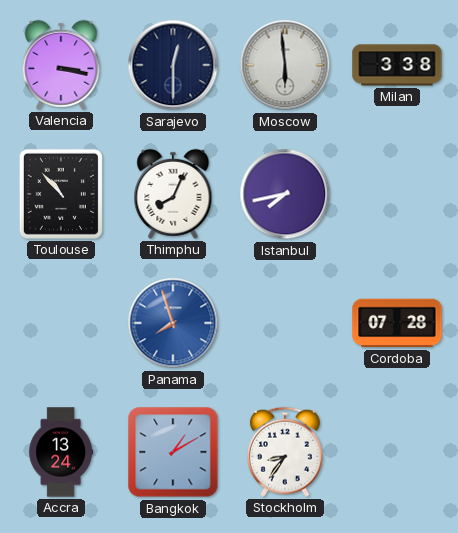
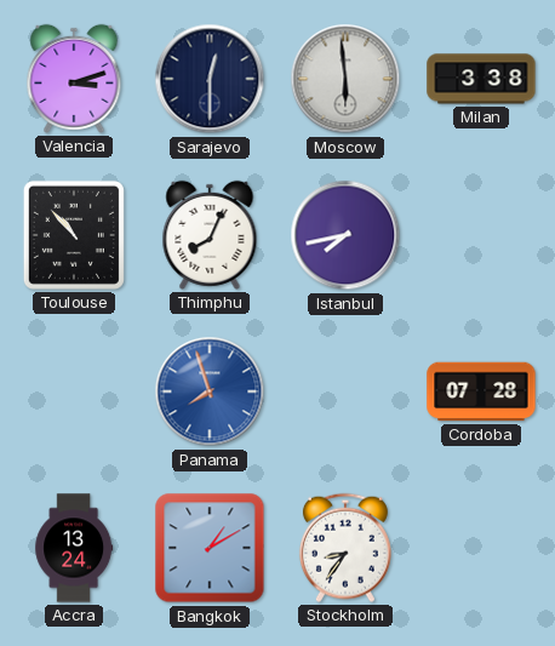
Valencia: 3:17 -> 3:12 (74, 79)
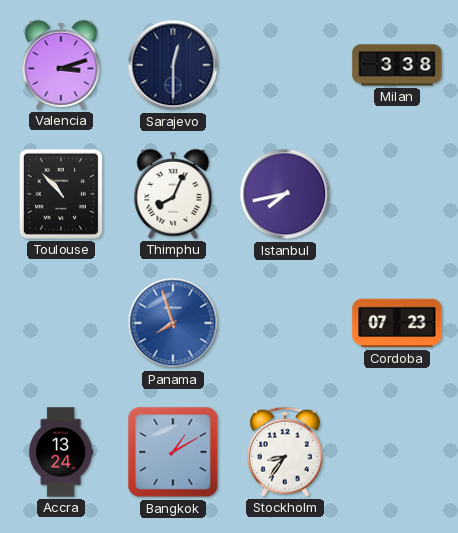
Moscow: 5:59 -> none (345, 79)
Cordoba: 07:28 -> 07:23 (397, 323)
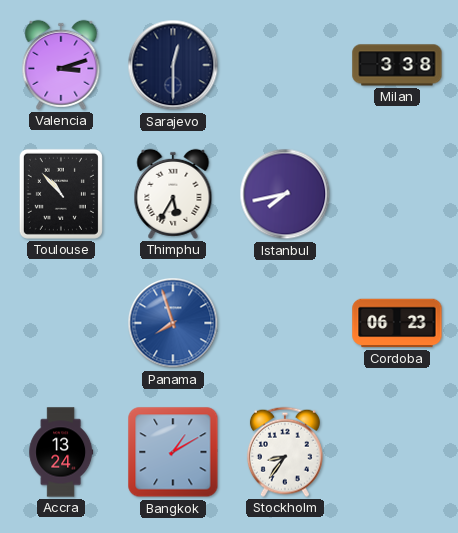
Thimphu: 8:04 -> 5:35 (173, 194)
Cordoba: 07:23 -> 06:23 (397, 323)
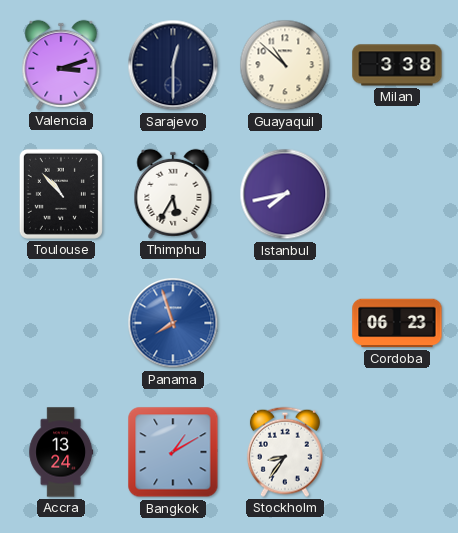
Guayaquil: none -> 10:52 (285, 65)
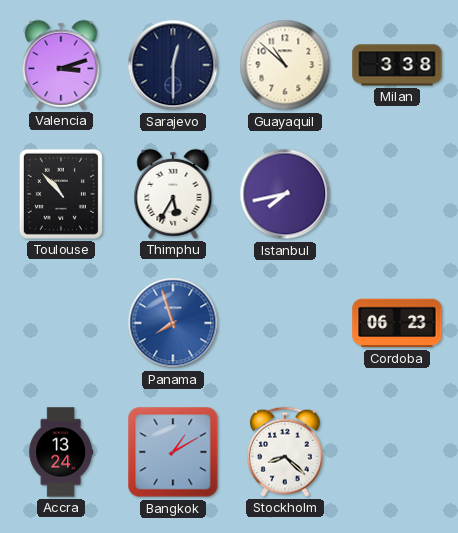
Stockholm: 8:36 -> 8:22 (285, 452)
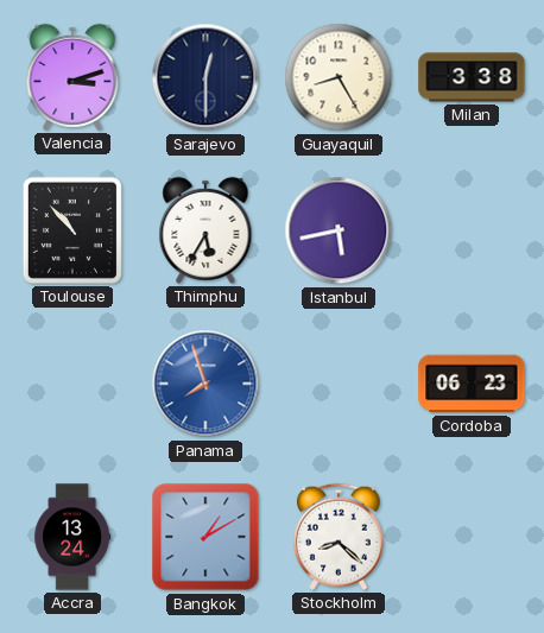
Guayaquil: 10:52 -> 8:25 (339, 77)
Istanbul: 7:43 -> 5:43 (339, 230)
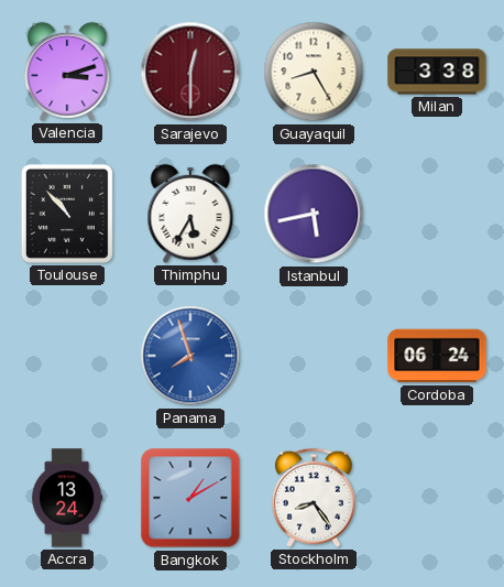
Sarajevo dial: navy -> burgundy (190, 72)
Cordoba: 06:23 -> 06:24 (437, 356)
Stockholm: 8:22 -> 8:24 (314, 498)
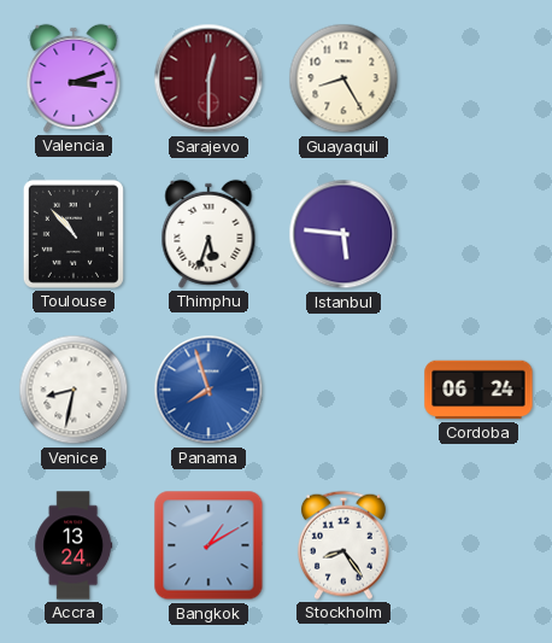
Milan: 3:38 -> none (437, 72)
Thimphu: 5:35 -> 5:33 (209, 234)
Istanbul: 5:43 -> 5:46 (343, 234)
Venice: none -> 8:32 (74, 390)
